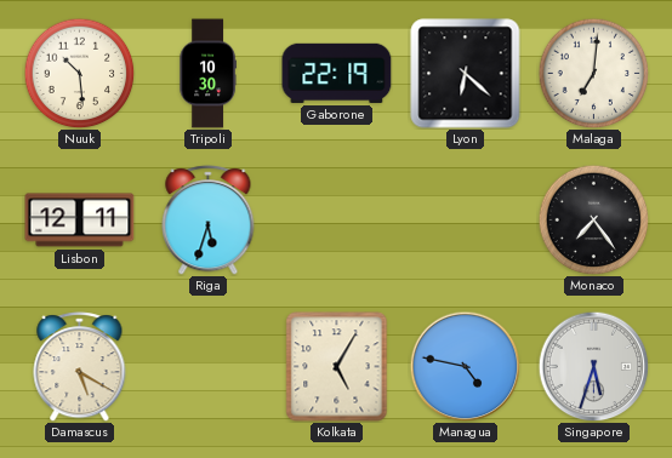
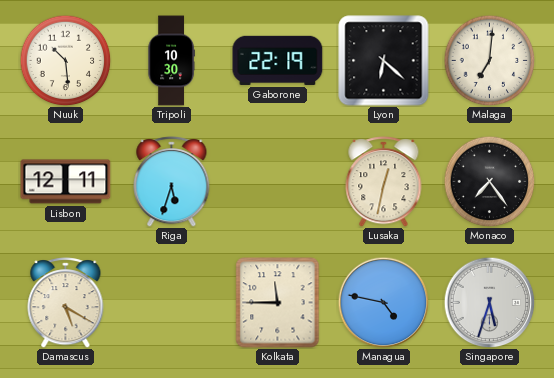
Lusaka: none -> 12:32 (384, 182)
Kolkata: 5:05 -> 11:45 (278, 303)
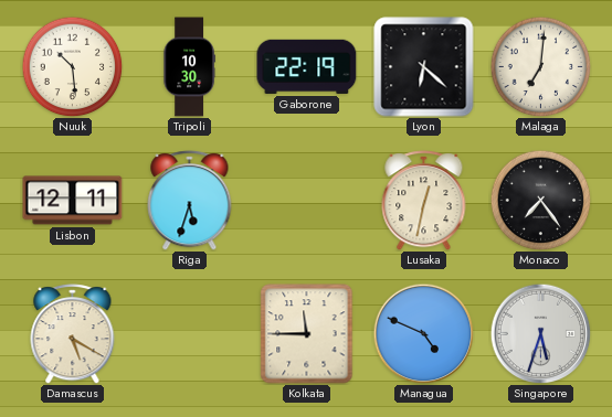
Managua: 4:47 -> 4:49 (423, 333)
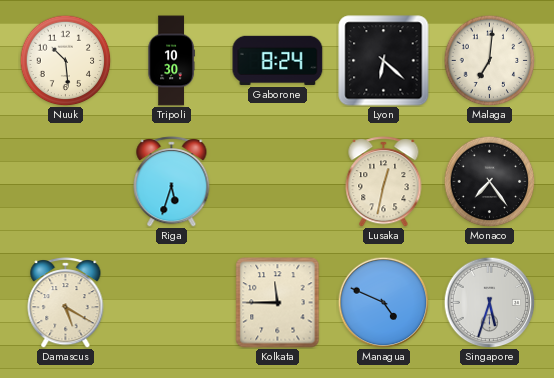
Gaborone: 22:19 -> 8:24 (278, 60)
Lisbon: 12:11 -> none (73, 201)
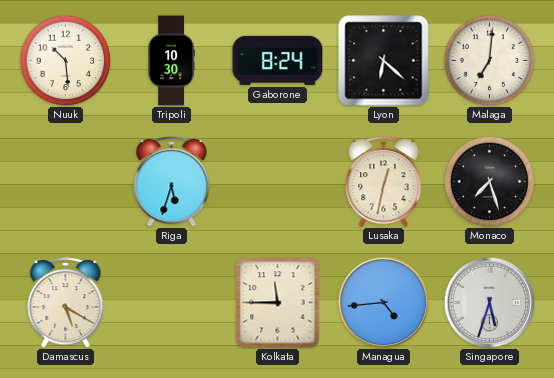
Monaco: 7:24 -> 7:27 (489, 181)
Managua: 4:49 -> 4:44 (383, 302)
